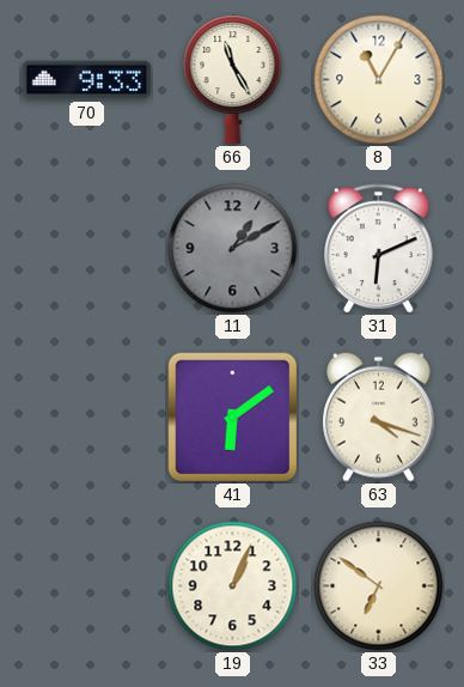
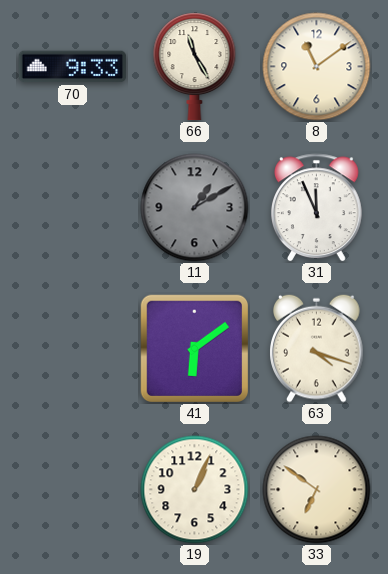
8: 11:05 -> 11:09 (317, 67)
31: 6:11 -> 11:56 (316, 208)
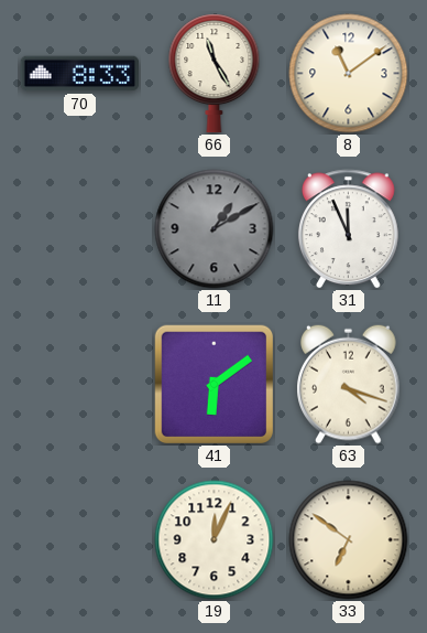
70: 9:33 -> 8:33 (80, 74)
19: 1:04 -> 12:04 (215, 540)
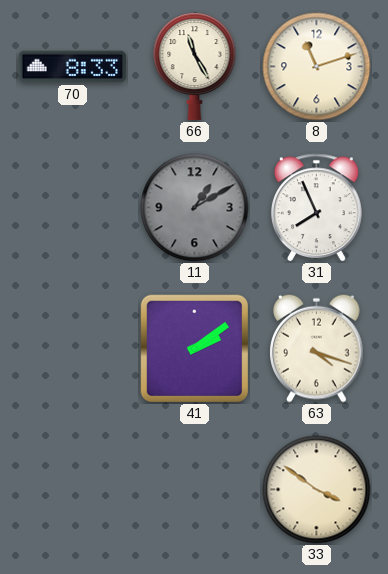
8: 11:09 -> 11:12 (317, 67)
31: 11:56 -> 7:56 (316, 208)
41: 6:09 -> 2:09 (194, 348)
19: 12:04 -> none (215, 540)
33: 6:51 -> 3:51 (317, 490)
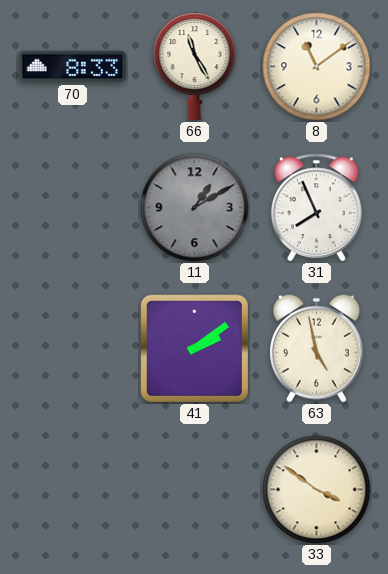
8: 11:12 -> 11:09 (317, 67)
63: 4:18 -> 4:58 (317, 348)
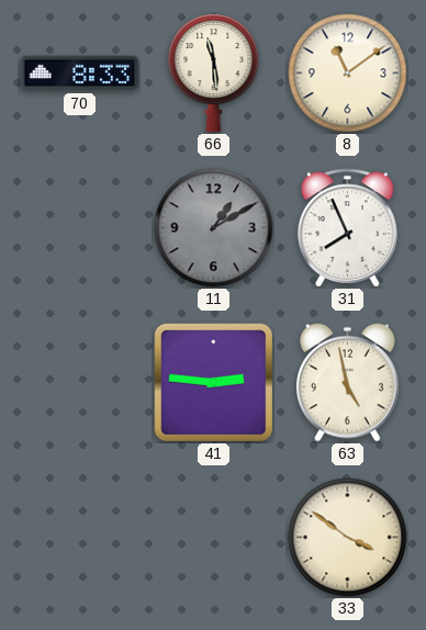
66: 11:25 -> 11:29 (214, 74)
41: 2:09 -> 2:46 (213, 382)
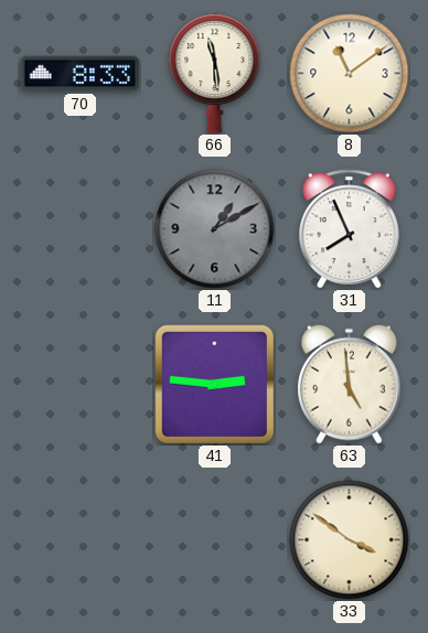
63: 4:58 -> 4:59 (350, 384)
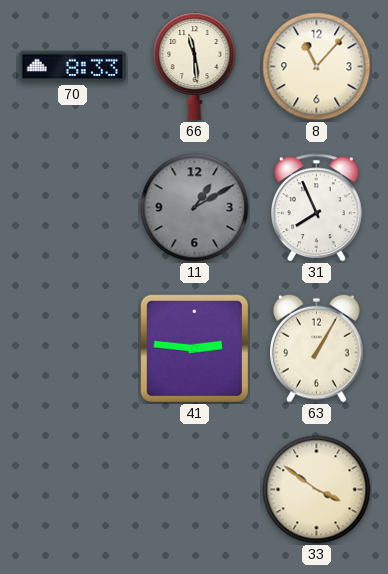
8: 11:09 -> 11:07 (317, 67)
63: 4:59 -> 1:05 (317, 348)
